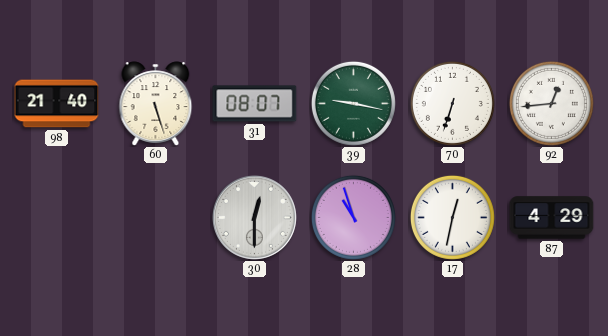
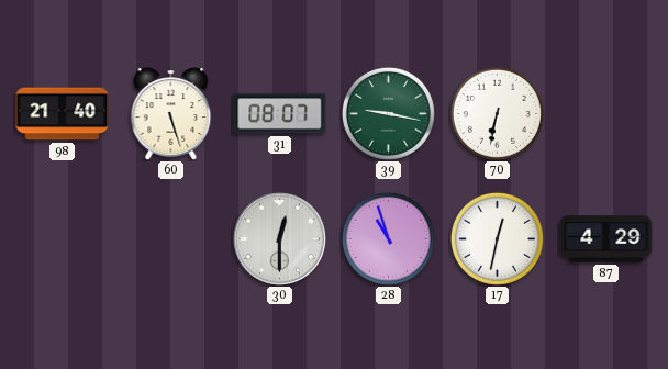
70: 6:33 -> 6:32 (497, 113)
92: 12:44 -> none (551, 103)
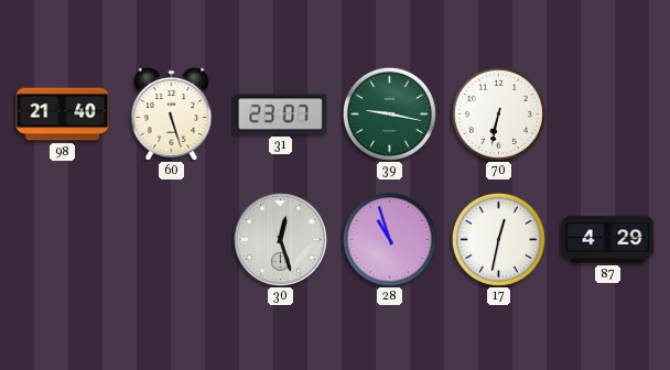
31: 08:07 -> 23:07 (281, 115)
30: 12:30 -> 12:27 (280, 239)
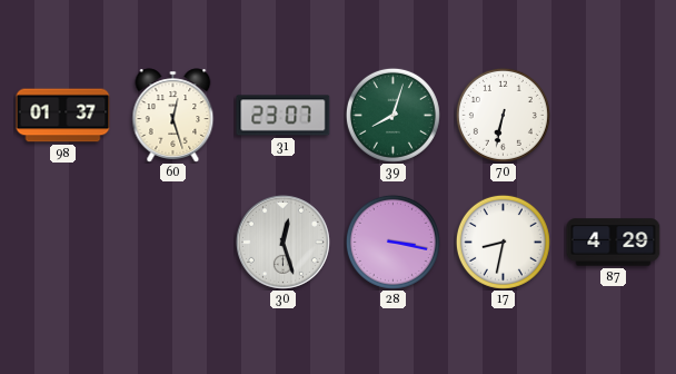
98: 21:40 -> 01:37 (63, 116)
60: 5:27 -> 12:27 (173, 116)
39: 9:17 -> 8:03 (392, 115)
28: 10:57 -> 3:17 (392, 242)
17: 12:32 -> 8:32 (503, 242)
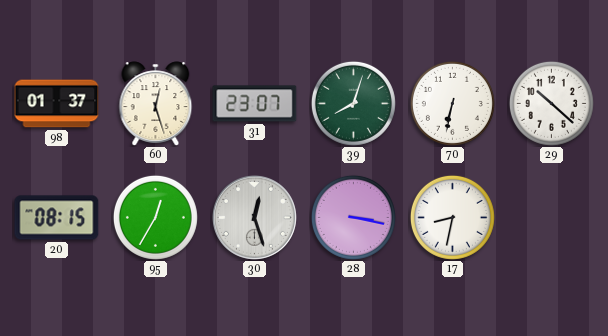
29: none -> 10:22 (551, 103)
20: none -> 08:15 (57, 218)
95: none -> 12:35 (155, 217)
87: 4:29 -> none (614, 243)
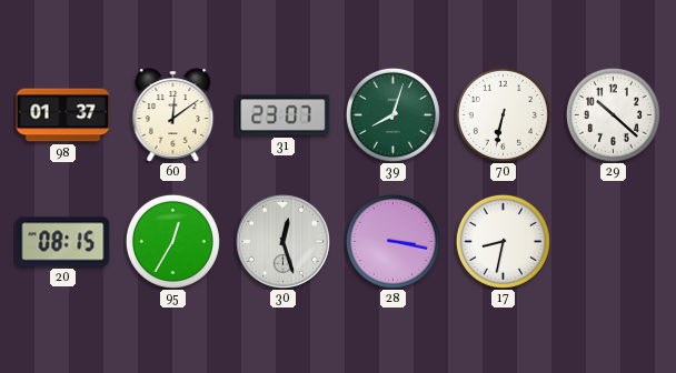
60: 12:27 -> 12:09 (173, 115)
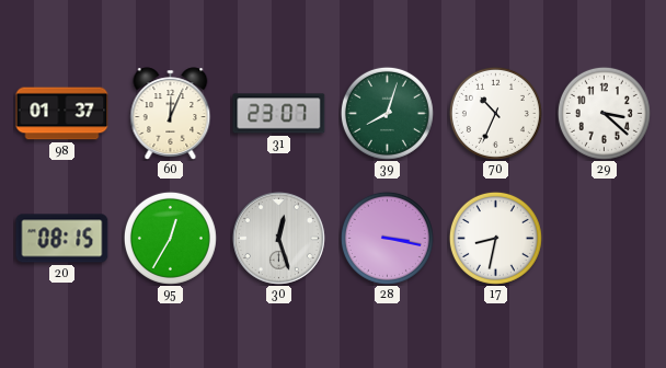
60: 12:09 -> 12:04 (171, 114)
70: 6:32 -> 10:34 (495, 113)
29: 10:22 -> 3:22 (604, 113)
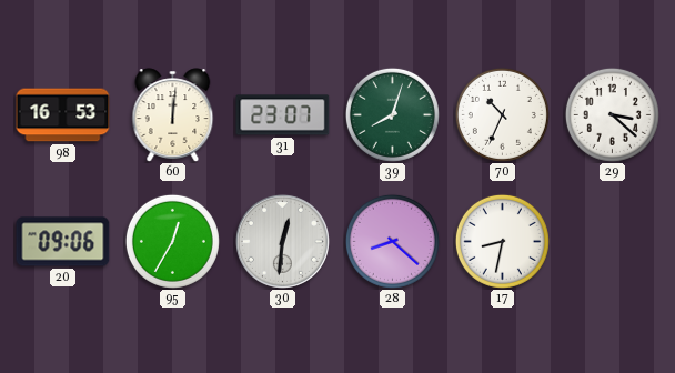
98: 01:37 -> 16:53 (63, 115)
60: 12:04 -> 12:01 (173, 115)
20: 08:15 -> 09:06 (63, 242)
30: 12:27 -> 12:31 (282, 241)
28: 3:17 -> 8:22 (392, 241)
